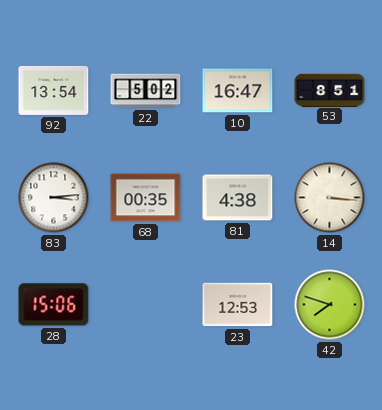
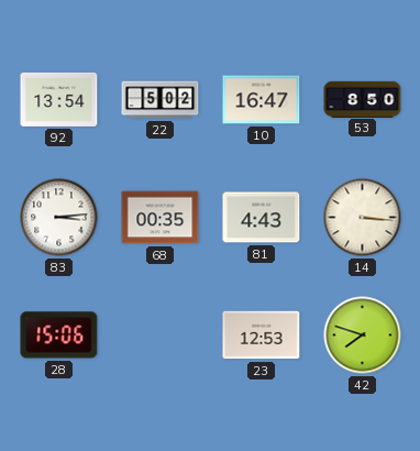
53: 8:51 -> 8:50 (363, 99)
81: 4:38 -> 4:43 (262, 218)
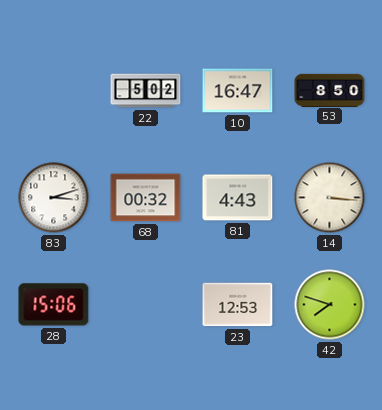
92: 13:54 -> none (59, 99)
83: 3:14 -> 3:12 (54, 198)
68: 00:35 -> 00:32 (146, 198)
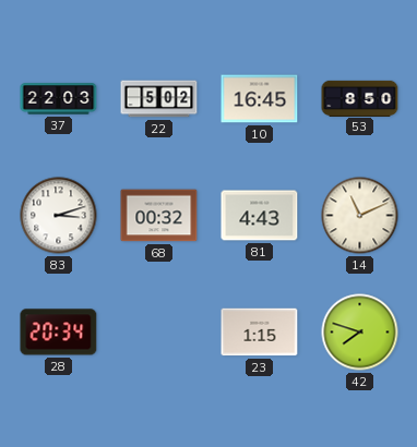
37: none -> 22:03 (59, 99)
10: 16:47 -> 16:45 (260, 99)
14: 3:16 -> 11:11 (360, 216)
28: 15:06 -> 20:34 (59, 333)
23: 12:53 -> 1:15 (260, 333)
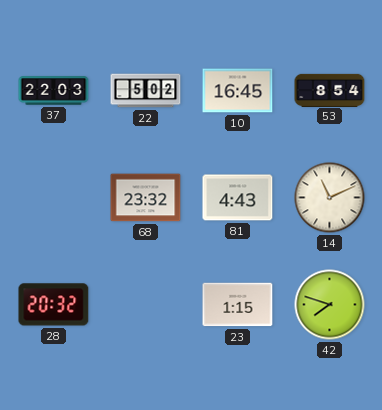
53: 8:50 -> 8:54 (330, 90)
83: 3:12 -> none (59, 216)
68: 00:32 -> 23:32 (146, 198)
28: 20:34 -> 20:32 (54, 305)
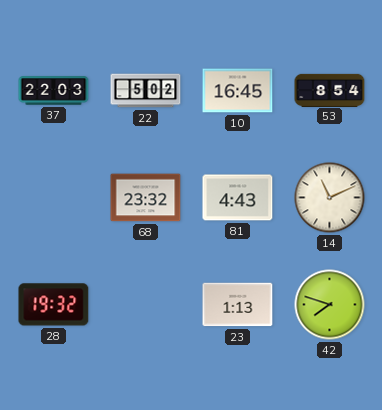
28: 20:32 -> 19:32 (54, 305)
23: 1:15 -> 1:13 (238, 305)
